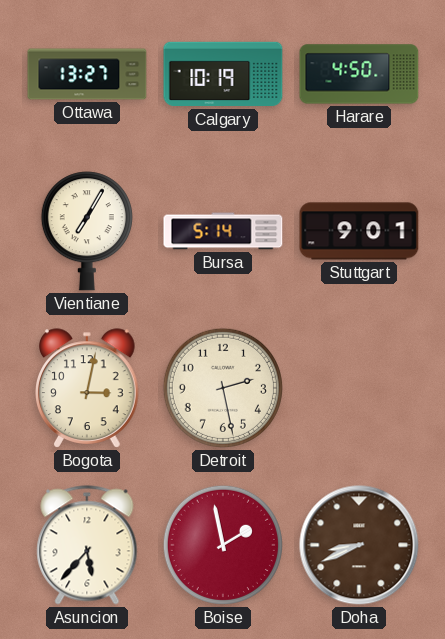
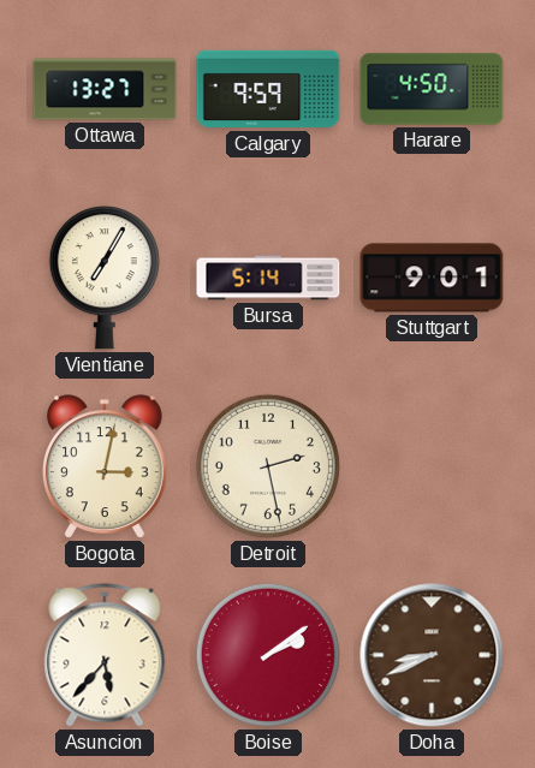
Calgary: 10:19 -> 9:59 (268, 89)
Boise: 1:58 -> 2:09 (268, 655)
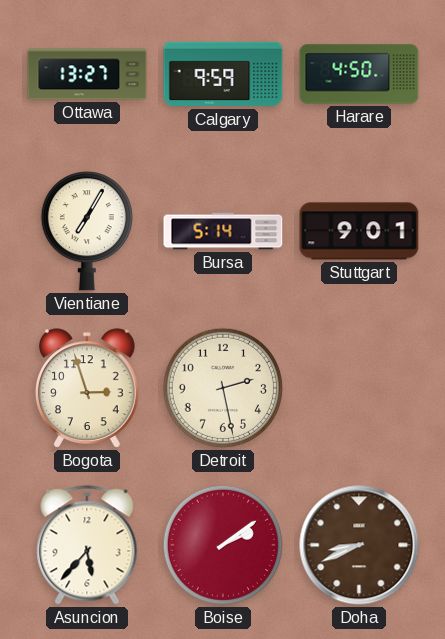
Bogota: 3:02 -> 2:57 (88, 388)
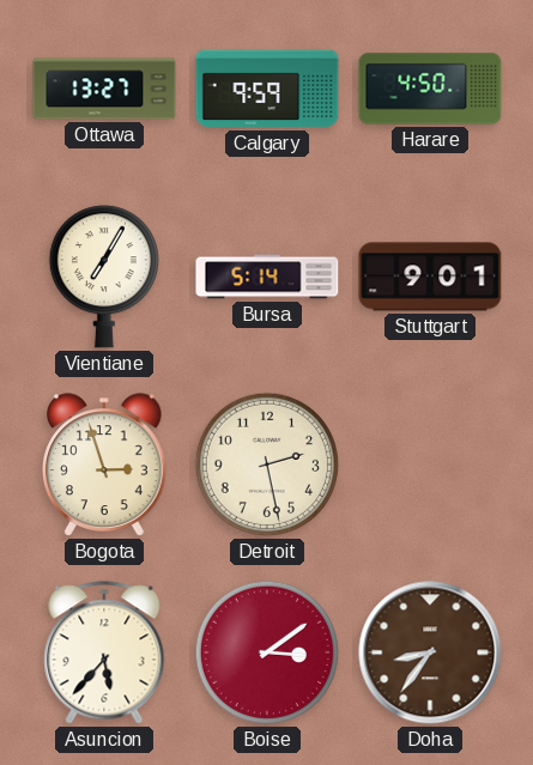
Boise: 2:09 -> 3:09 (267, 652)
Doha: 8:41 -> 8:36 (430, 652)
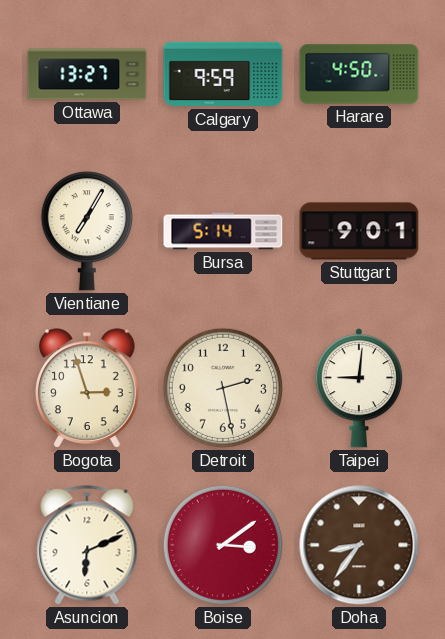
Taipei: none -> 9:01 (359, 388)
Asuncion: 5:37 -> 6:11 (87, 545)
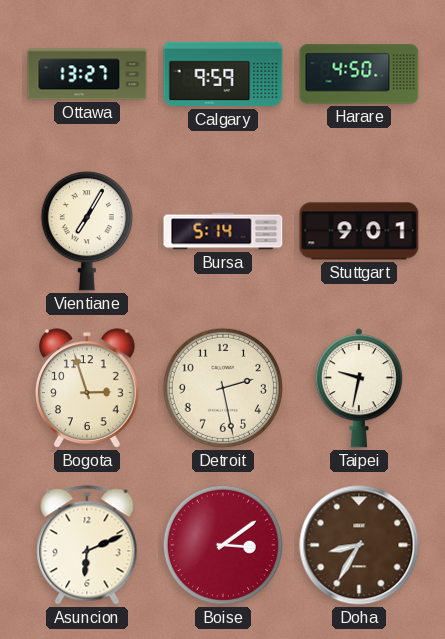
Taipei: 9:01 -> 9:32 (359, 388)
Doha: 8:36 -> 8:35 (359, 545)
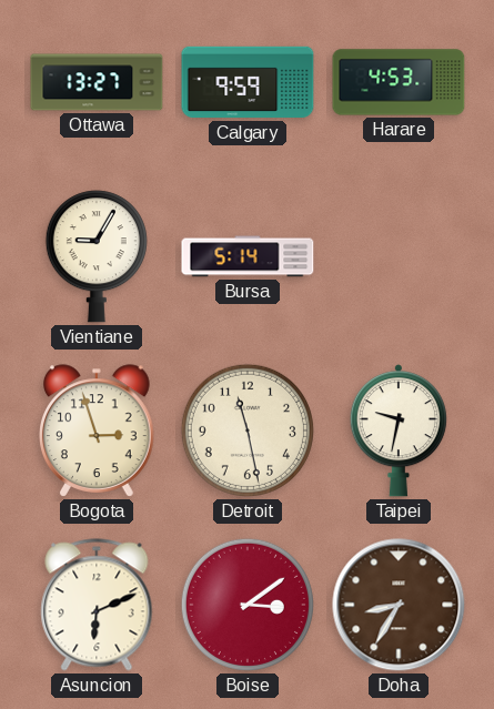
Harare: 4:50 -> 4:53 (399, 82)
Vientiane: 7:05 -> 9:05 (97, 256)
Stuttgart: 9:01 -> none (359, 231)
Detroit: 2:28 -> 11:28 (248, 431)
